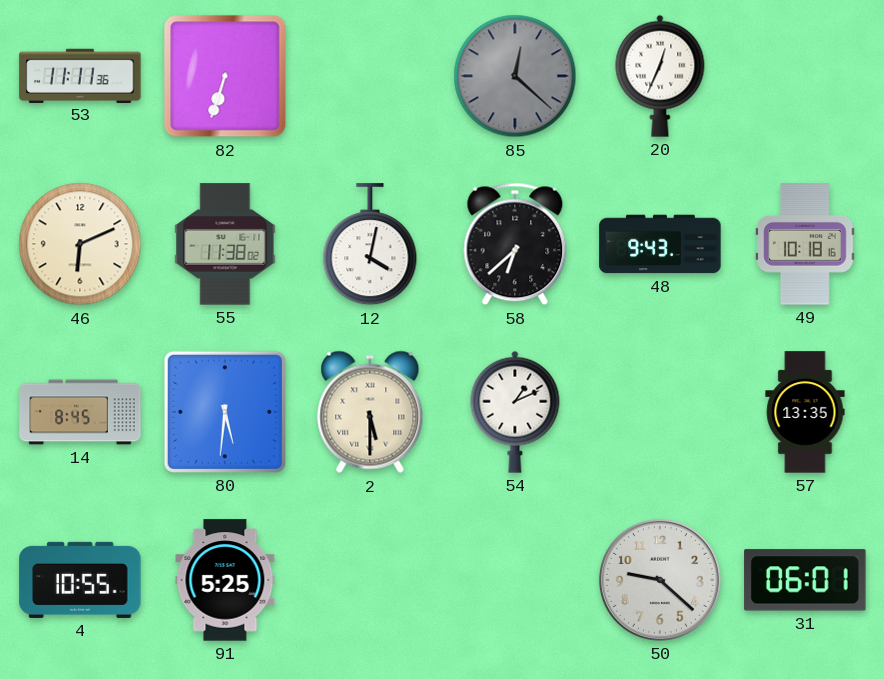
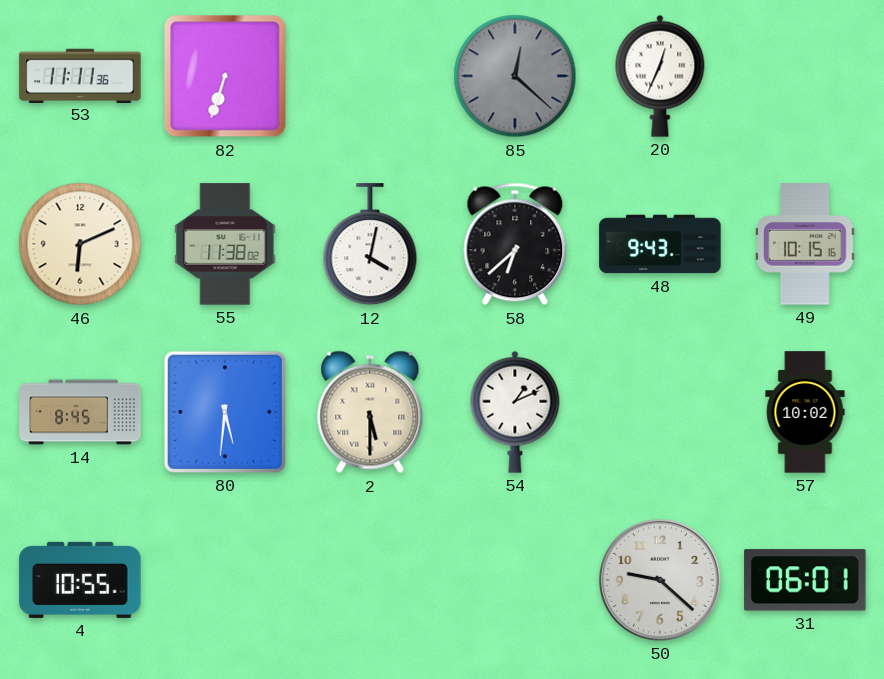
49: 10:18 -> 10:15 (805, 244)
57: 13:35 -> 10:02 (805, 412)
91: 5:25 -> none (225, 580)
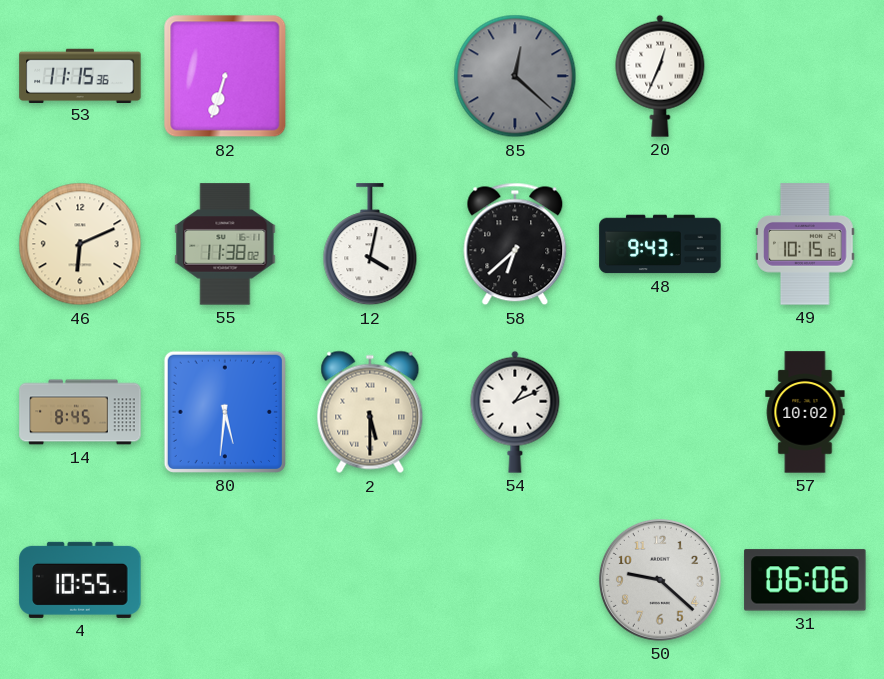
53: 11:11 -> 11:15 (80, 75)
31: 06:01 -> 06:06 (805, 580)
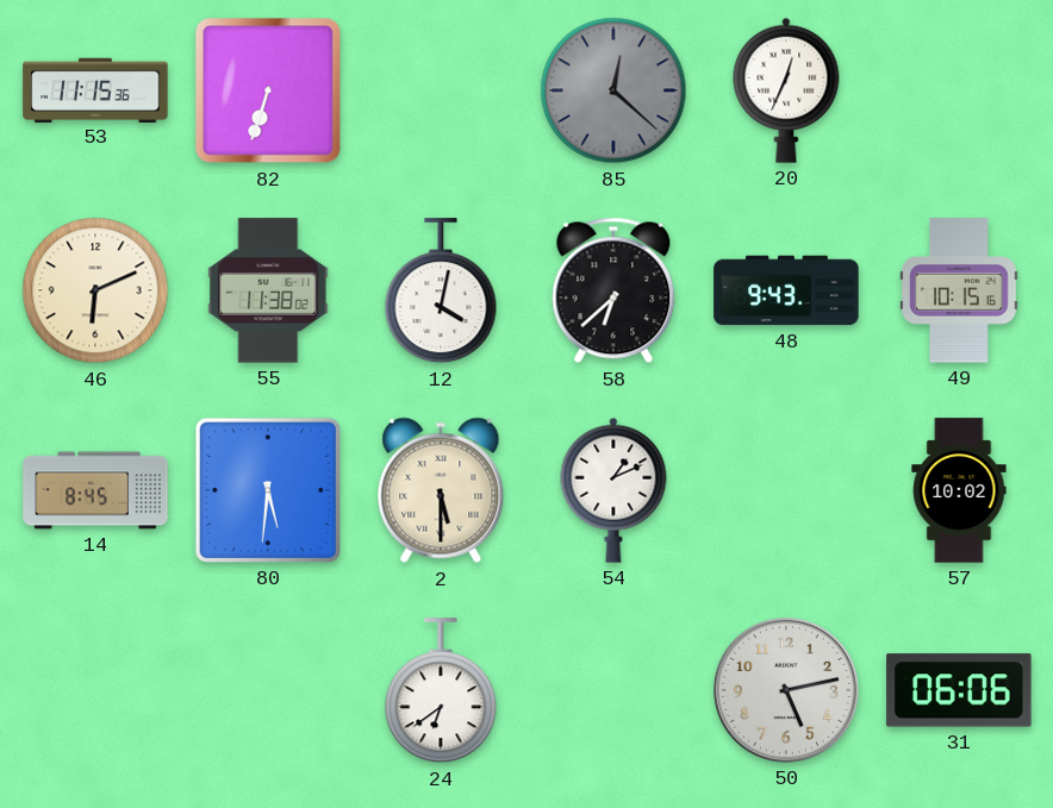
4: 10:55 -> none (80, 580)
24: none -> 6:39 (441, 691)
50: 9:22 -> 5:13 (786, 690)
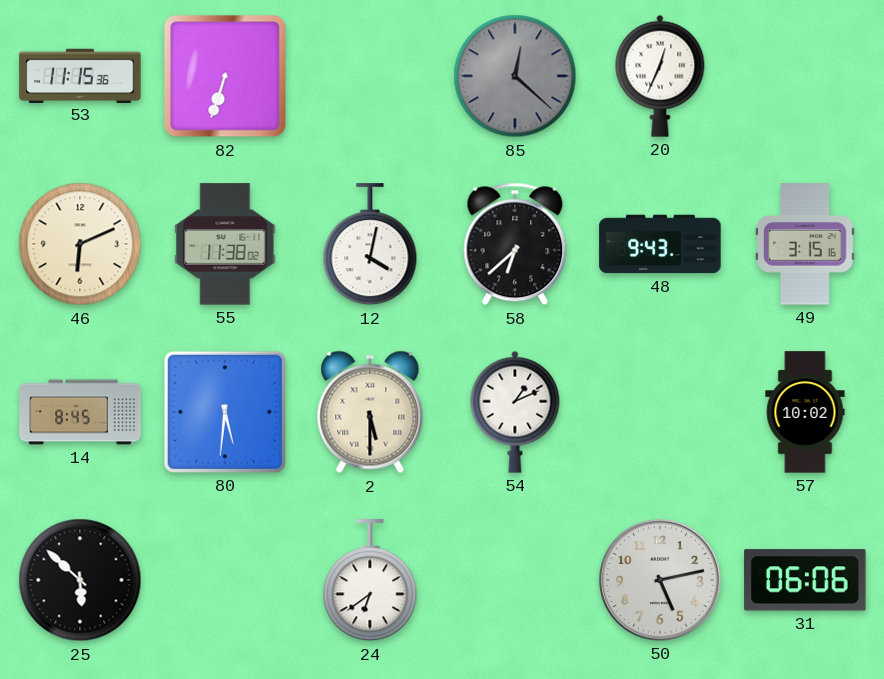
49: 10:15 -> 3:15 (805, 244)
25: none -> 5:52 (80, 580)
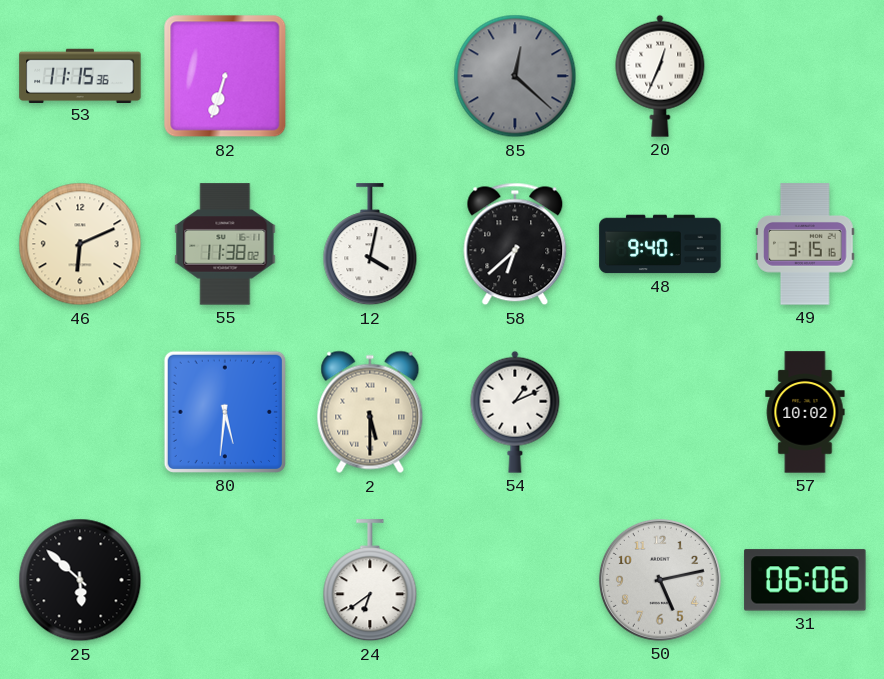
48: 9:43 -> 9:40 (660, 244)
14: 8:45 -> none (80, 412)
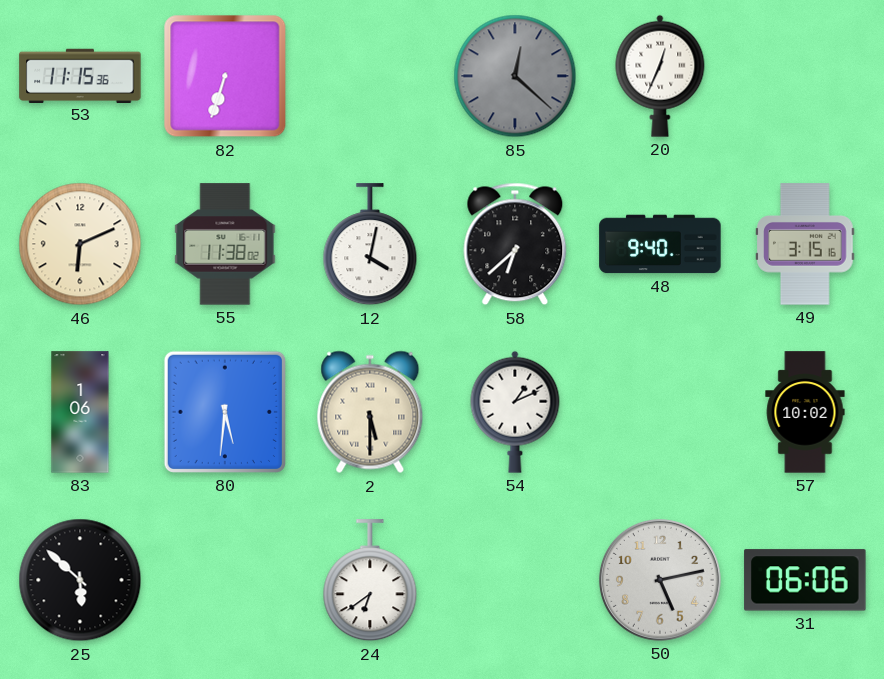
83: none -> 1:06 (80, 412)
